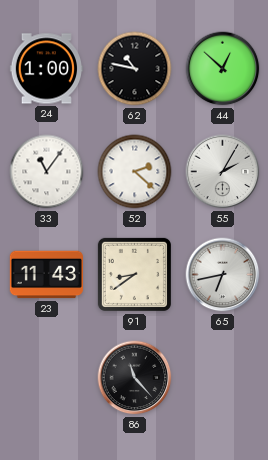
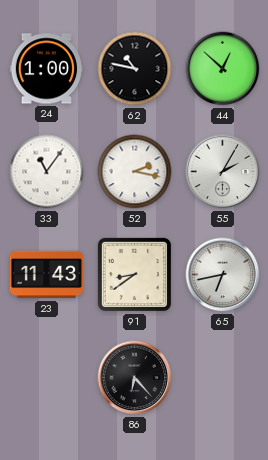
52: 2:22 -> 2:17 (135, 172)
86: 11:23 -> 6:23 (135, 378)
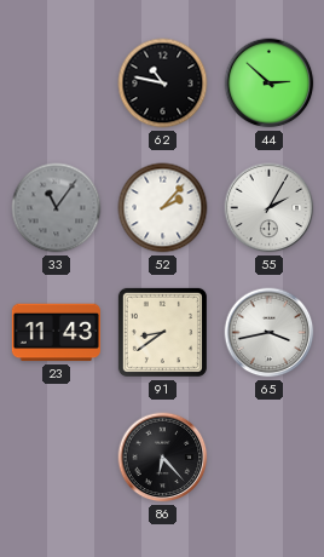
24: 1:00 -> none (46, 69)
44: 12:52 -> 2:52 (270, 84)
33 dial: white -> grey (57, 208)
52: 2:17 -> 2:07 (163, 208)
65: 6:43 -> 3:43 (270, 333)
